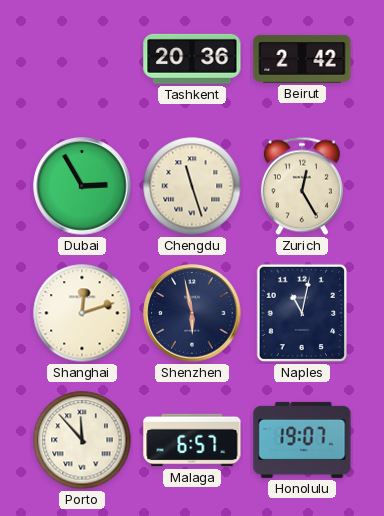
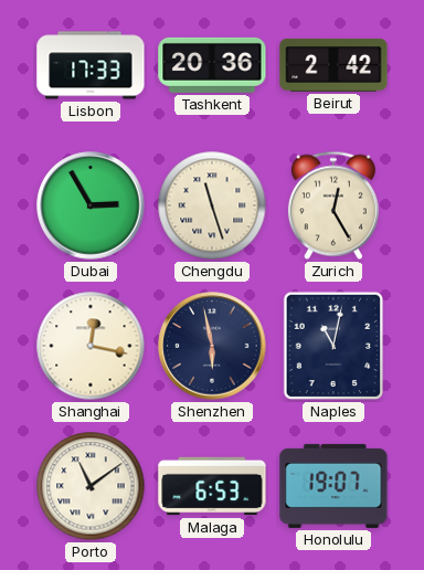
Lisbon: none -> 17:33 (91, 65)
Shanghai: 12:12 -> 12:17 (91, 346)
Porto: 11:53 -> 11:09 (91, 486)
Malaga: 6:57 -> 6:53 (212, 486)
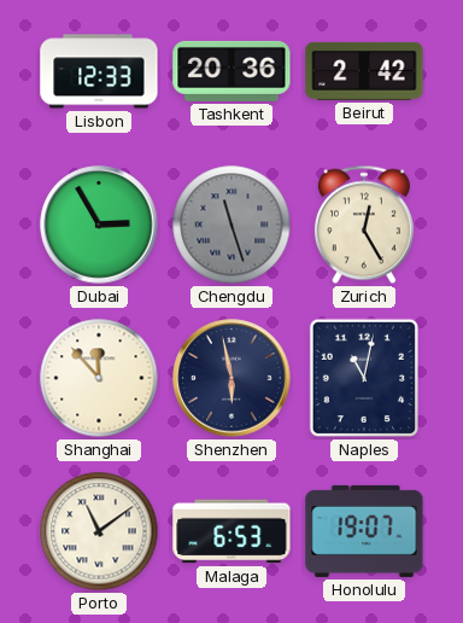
Lisbon: 17:33 -> 12:33 (99, 71)
Chengdu dial: cream -> grey (231, 225)
Shanghai: 12:17 -> 11:53 (99, 378)
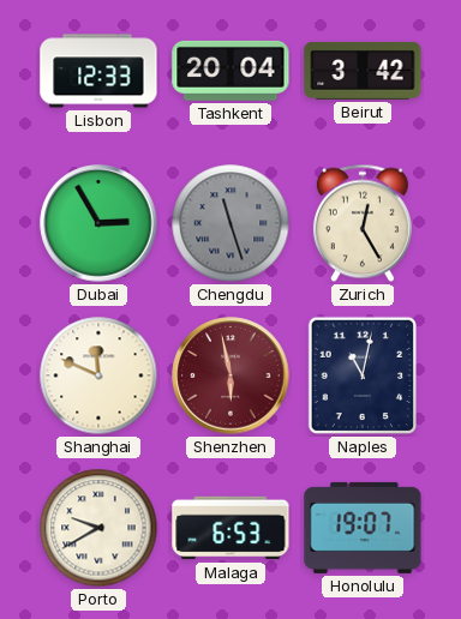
Tashkent: 20:36 -> 20:04 (230, 71)
Beirut: 2:42 -> 3:42 (363, 71)
Shanghai: 11:53 -> 11:49 (98, 375)
Shenzhen dial: navy -> burgundy (230, 375)
Porto: 11:09 -> 9:40 (98, 528)
